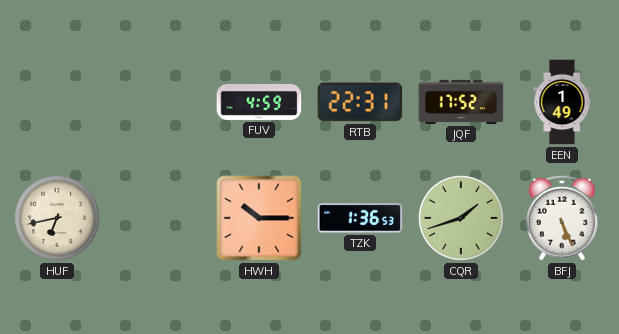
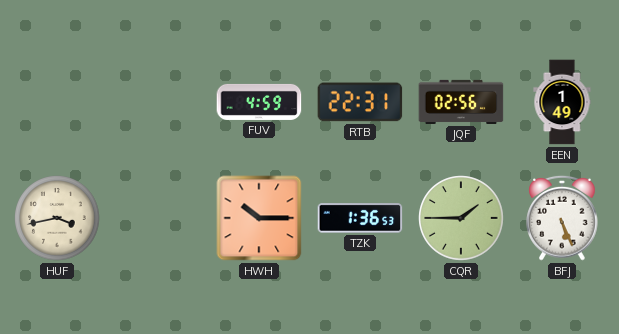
JQF: 17:52 -> 02:56 (461, 102)
HUF: 6:43 -> 3:43 (57, 218)
CQR: 1:42 -> 1:45 (461, 218)
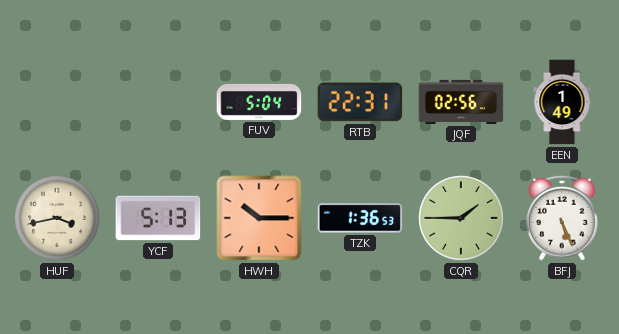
FUV: 4:59 -> 5:04 (259, 102)
YCF: none -> 5:13 (158, 218)
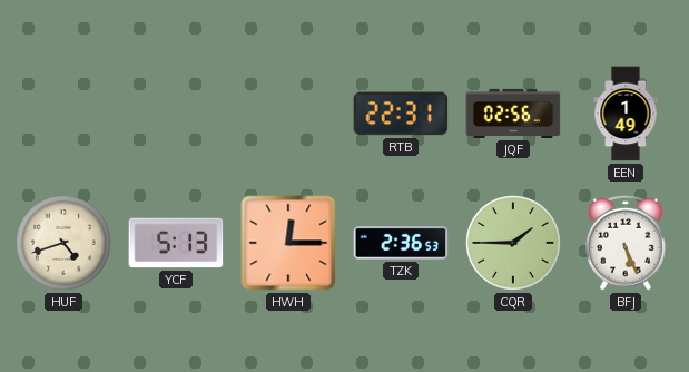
FUV: 5:04 -> none (259, 102)
HUF: 3:43 -> 4:42 (63, 243)
HWH: 10:15 -> 12:15 (288, 243)
TZK: 1:36 -> 2:36 (401, 243)
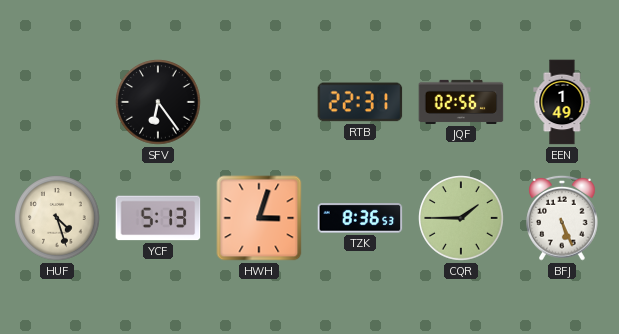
SFV: none -> 6:24 (158, 102)
HUF: 4:42 -> 4:27 (57, 218)
HWH: 12:15 -> 3:03 (259, 218)
TZK: 2:36 -> 8:36 (360, 218)
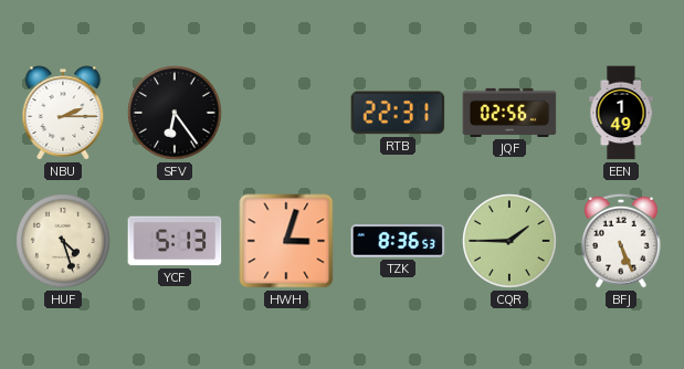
NBU: none -> 2:15 (63, 113)
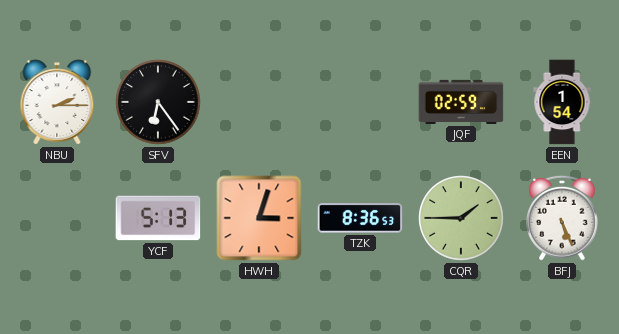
RTB: 22:31 -> none (398, 113)
JQF: 02:56 -> 02:59 (461, 102)
EEN: 1:49 -> 1:54 (562, 102)
HUF: 4:27 -> none (63, 241)
